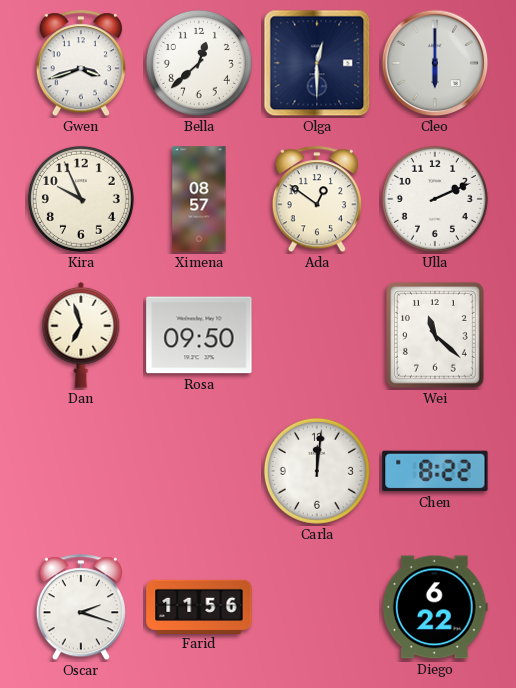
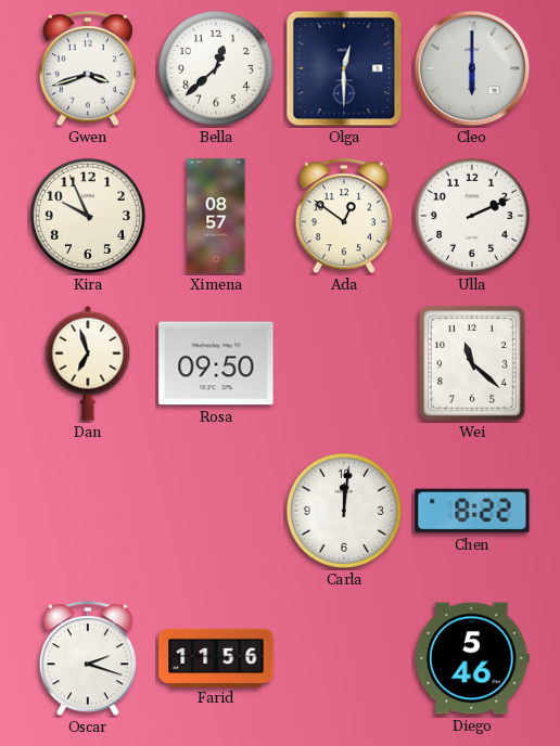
Diego: 6:22 -> 5:46 (472, 658)
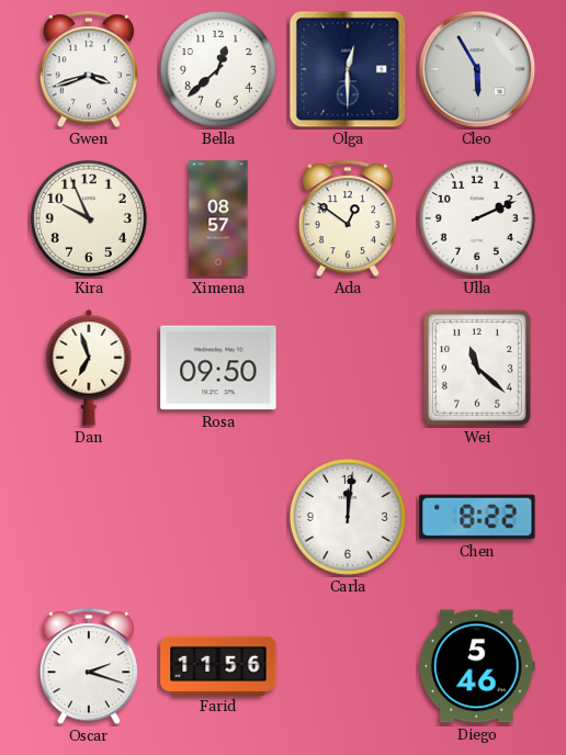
Cleo: 6:00 -> 5:55 (477, 69)
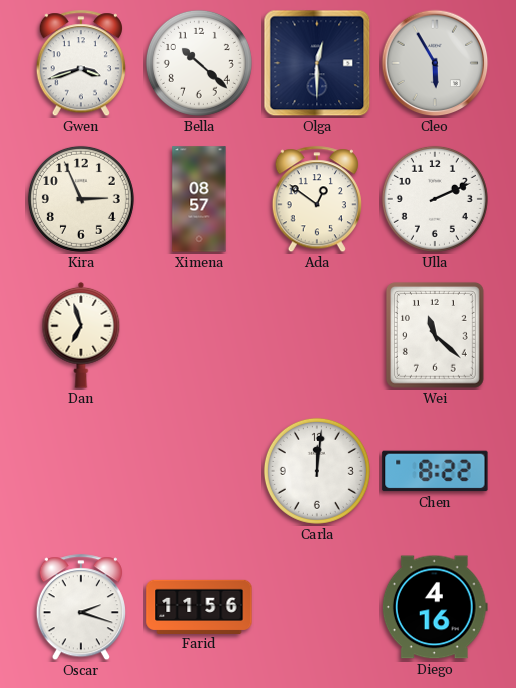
Bella: 12:38 -> 10:22 (199, 63)
Kira: 9:56 -> 2:56 (81, 199)
Rosa: 09:50 -> none (218, 368)
Diego: 5:46 -> 4:16 (435, 607)
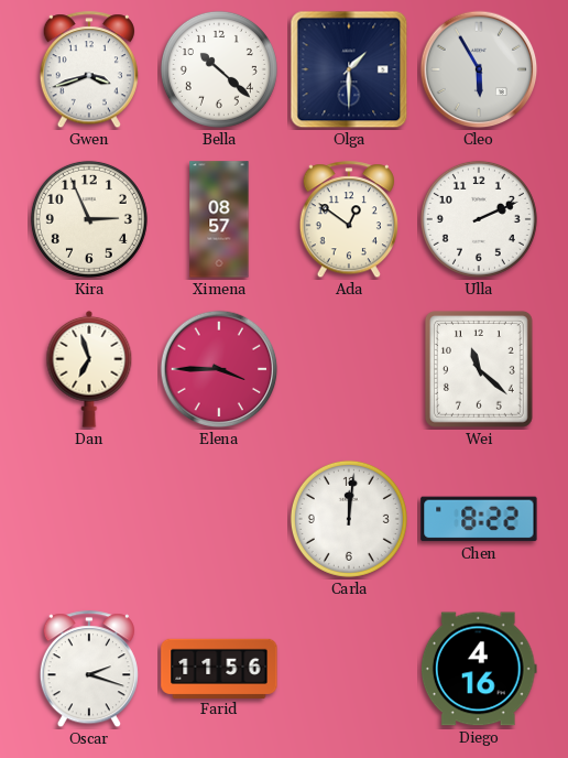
Olga: 12:30 -> 1:30 (349, 69)
Elena: none -> 3:45 (219, 369)
